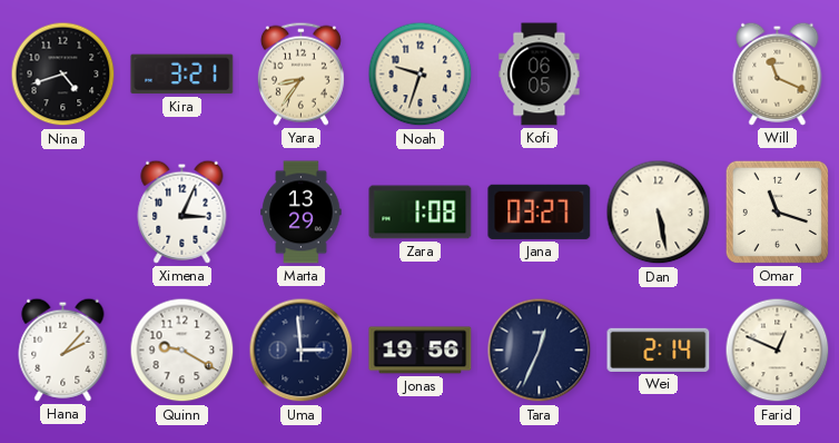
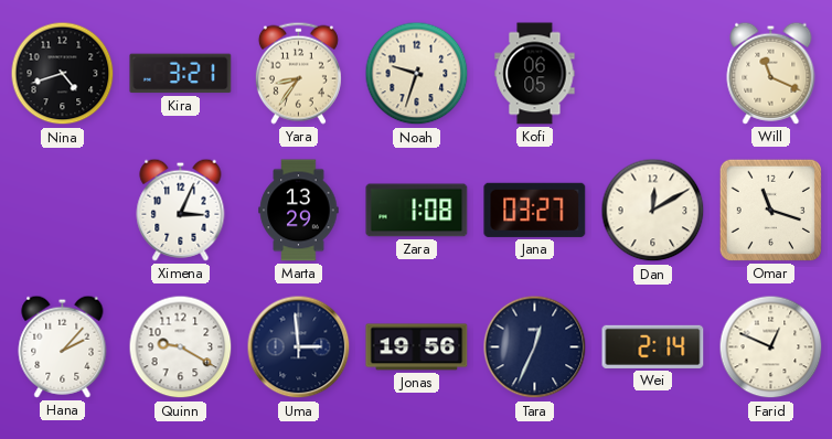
Dan: 5:28 -> 12:10 (653, 211)
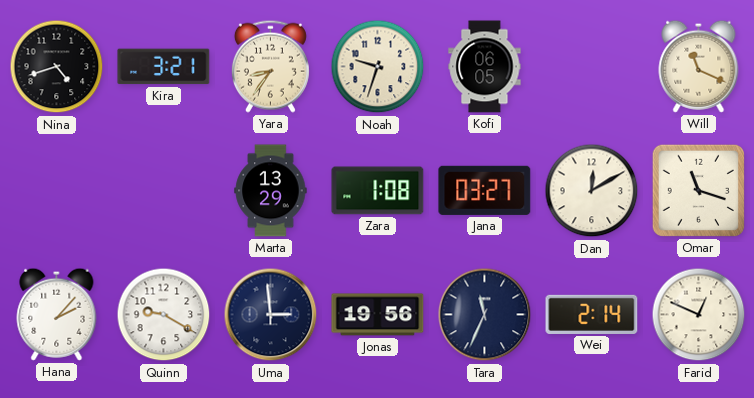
Ximena: 3:04 -> none (181, 210)
Tara: 12:34 -> 11:34 (485, 315)
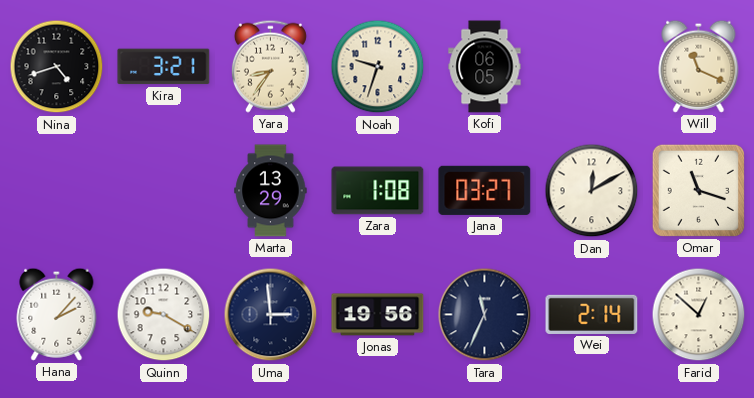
Farid: 12:49 -> 12:52 (699, 315)
